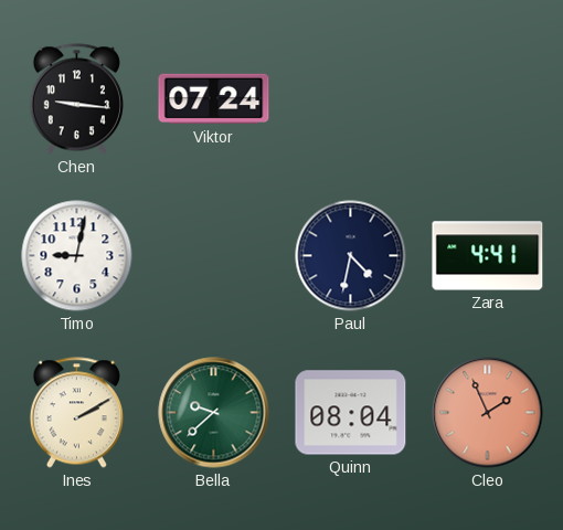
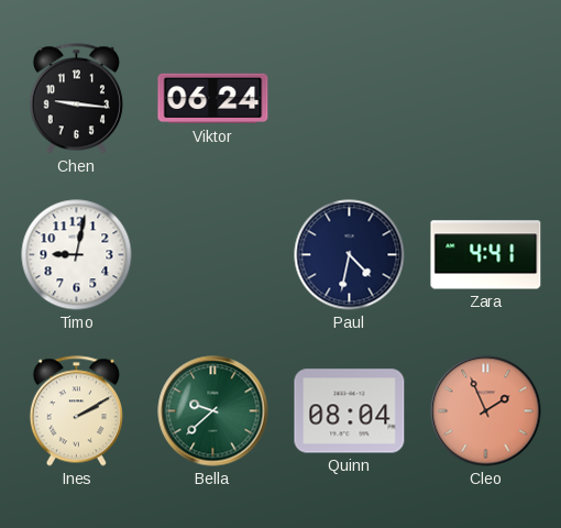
Viktor: 07:24 -> 06:24 (213, 99)
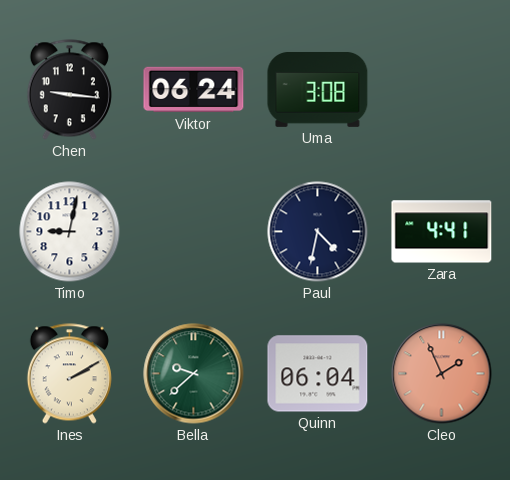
Uma: none -> 3:08 (318, 89)
Quinn: 08:04 -> 06:04 (318, 374)
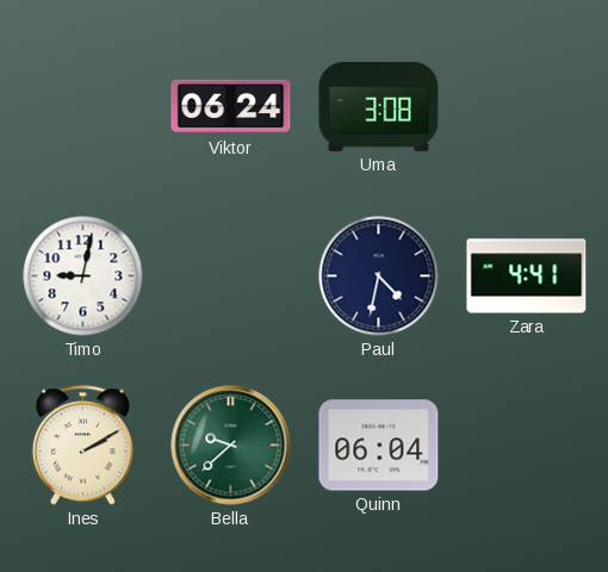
Chen: 9:16 -> none (69, 90)
Cleo: 1:56 -> none (442, 374)
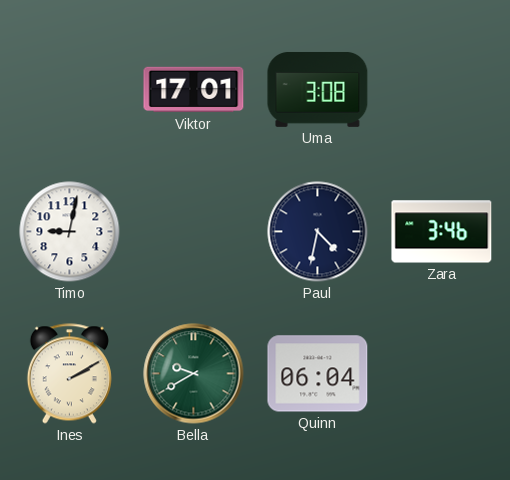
Viktor: 06:24 -> 17:01 (194, 90)
Zara: 4:41 -> 3:46 (442, 232)
Bella: 9:38 -> 9:40 (194, 374)
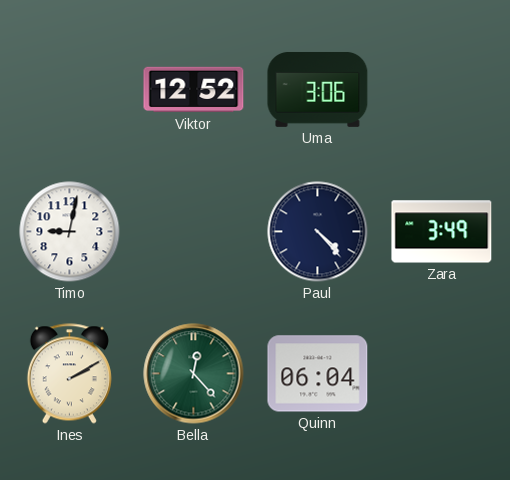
Viktor: 17:01 -> 12:52 (194, 90)
Uma: 3:08 -> 3:06 (318, 89)
Paul: 4:32 -> 4:23 (318, 232)
Zara: 3:46 -> 3:49 (442, 232)
Bella: 9:40 -> 12:23 (194, 374)
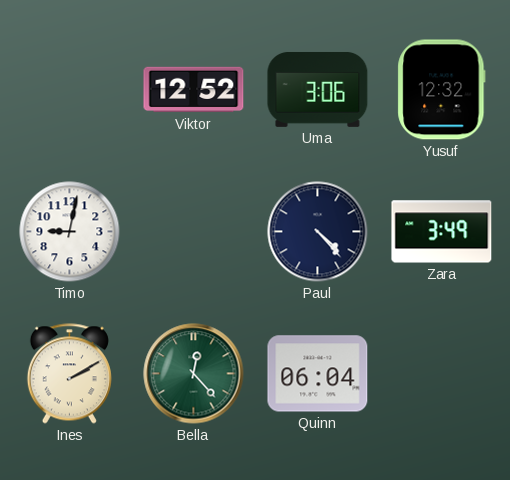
Yusuf: none -> 12:32 (442, 90)
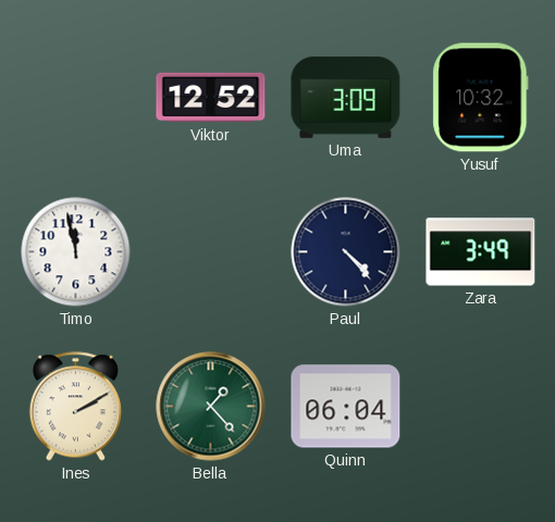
Uma: 3:06 -> 3:09 (346, 97)
Yusuf: 12:32 -> 10:32 (481, 98)
Timo: 9:02 -> 11:58 (76, 252)
Bella: 12:23 -> 1:23 (211, 407)
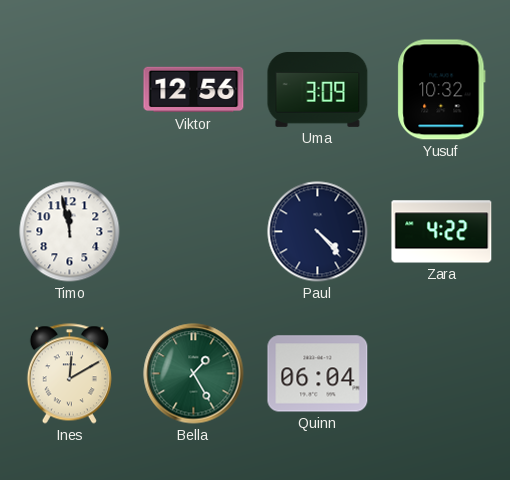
Viktor: 12:52 -> 12:56 (194, 90)
Zara: 3:49 -> 4:22 (442, 232)
Ines: 2:10 -> 12:10 (69, 374)
Bella: 1:23 -> 1:25 (194, 374)
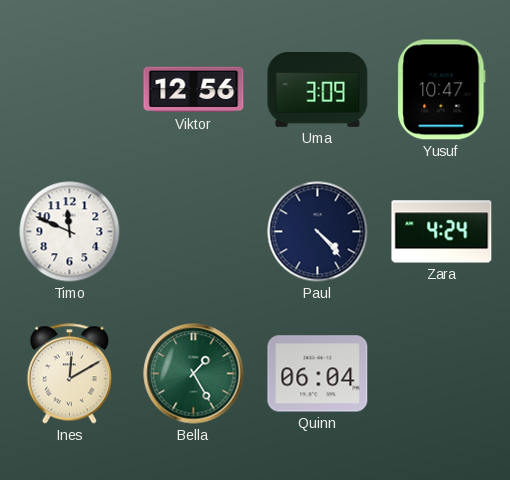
Yusuf: 10:32 -> 10:47 (442, 90)
Timo: 11:58 -> 11:49 (70, 232)
Zara: 4:22 -> 4:24 (442, 232)
